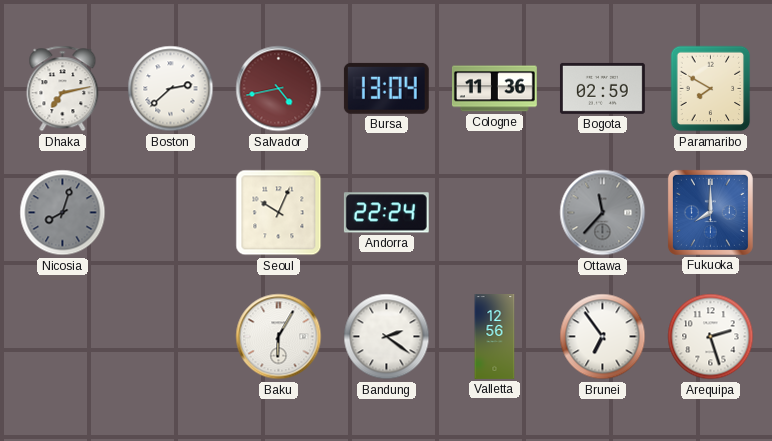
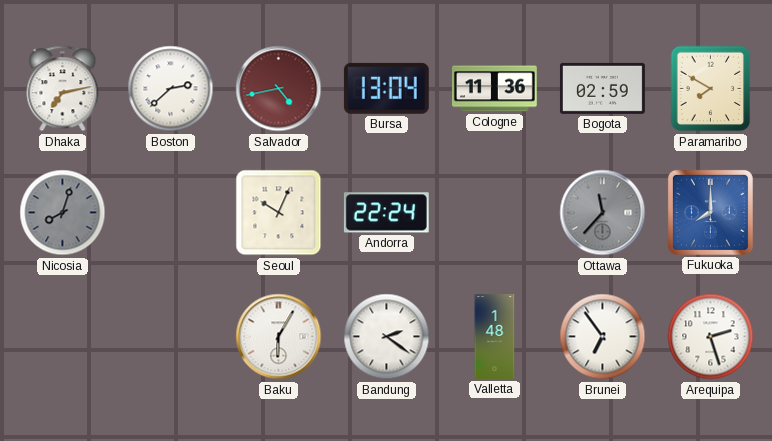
Valletta: 12:56 -> 1:48 (495, 337)
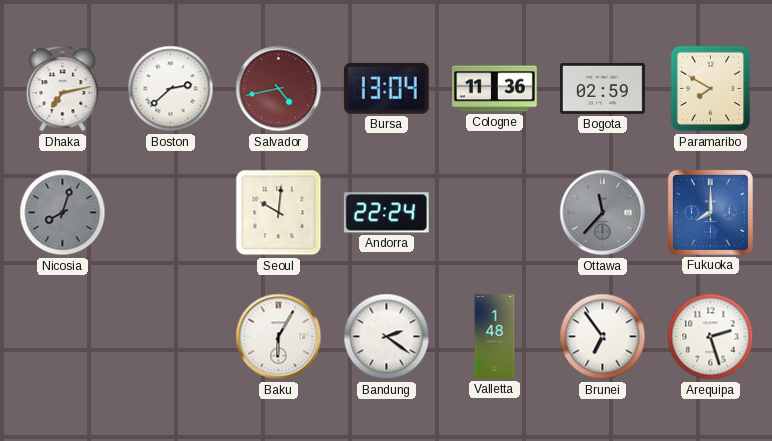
Seoul: 10:04 -> 10:01 (279, 213)
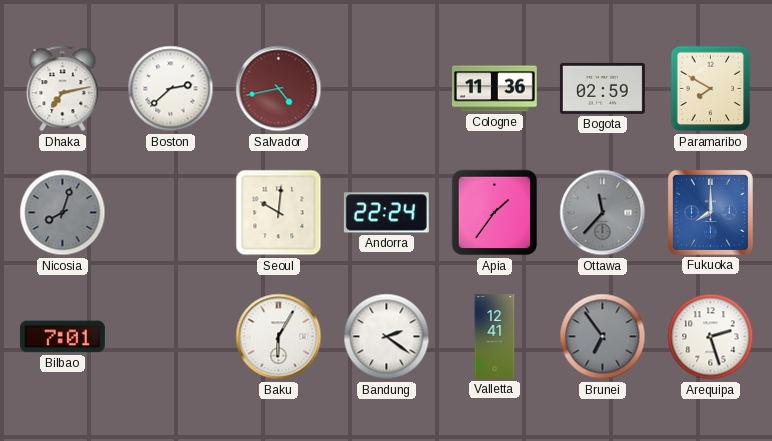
Bursa: 13:04 -> none (386, 88)
Apia: none -> 1:36 (495, 213)
Bilbao: none -> 7:01 (62, 337)
Valletta: 1:48 -> 12:41 (495, 337)
Brunei dial: white -> grey (603, 337)
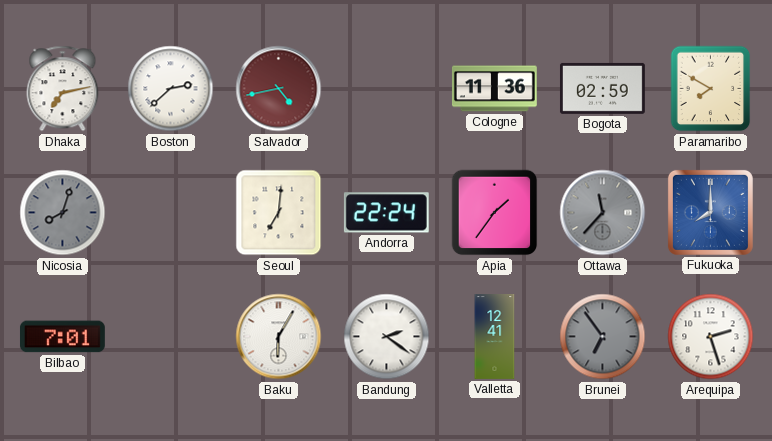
Seoul: 10:01 -> 7:01 (279, 213)
